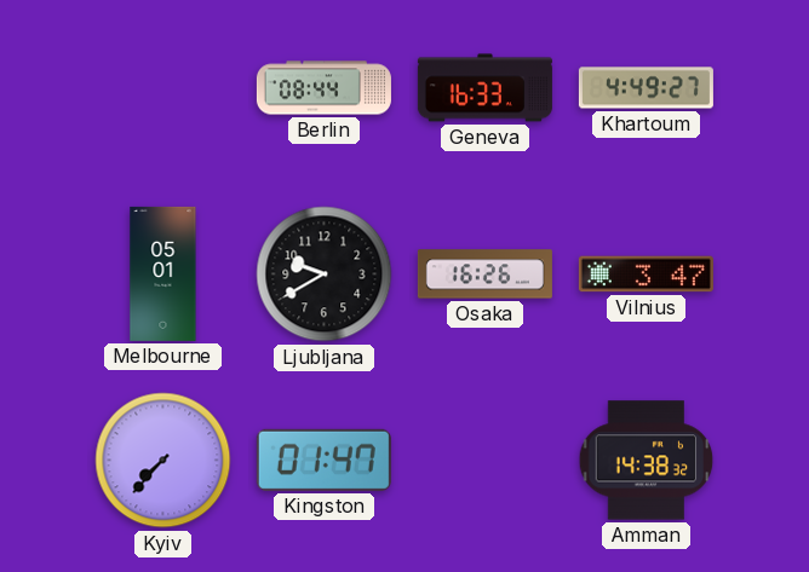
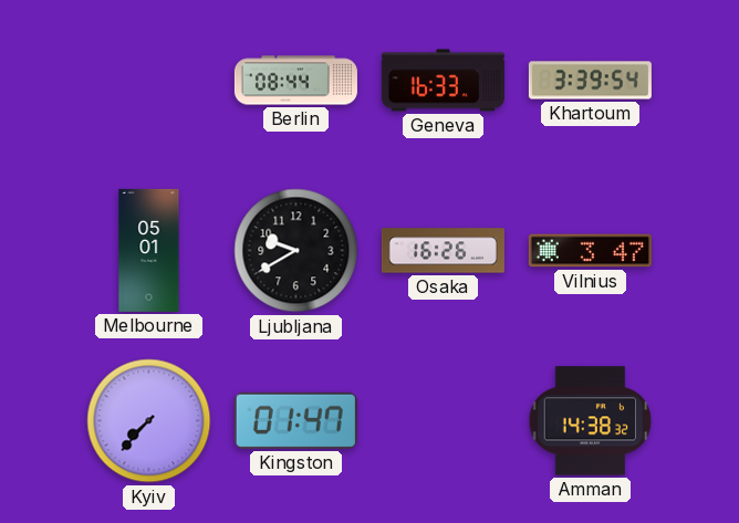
Khartoum: 4:49 -> 3:39 (590, 81)
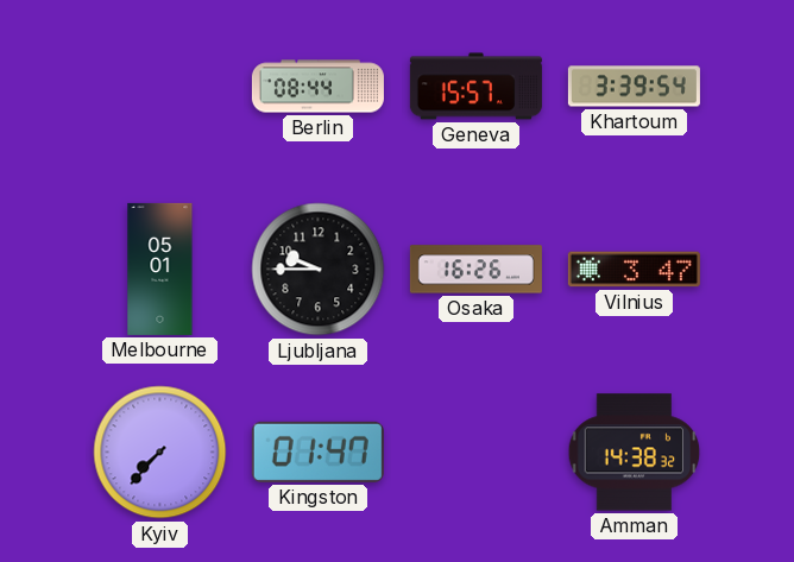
Geneva: 16:33 -> 15:57 (475, 87)
Ljubljana: 9:40 -> 9:45 (319, 270)
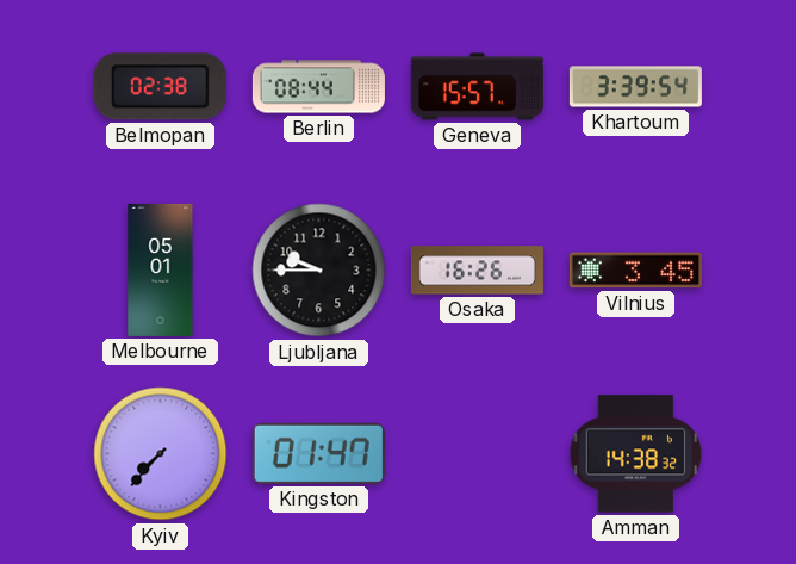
Belmopan: none -> 02:38 (160, 87)
Vilnius: 3:47 -> 3:45 (635, 271)
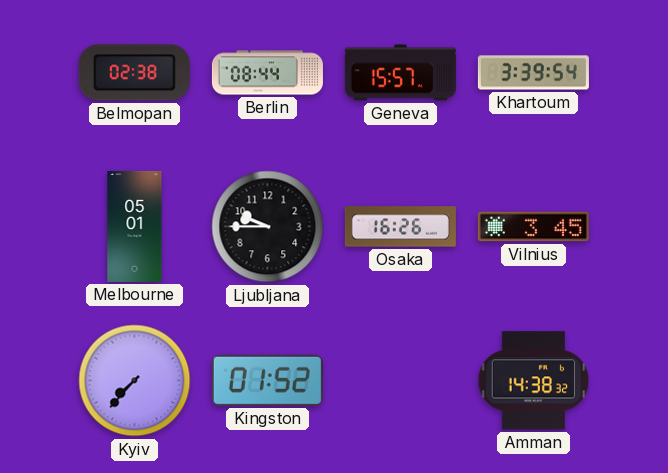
Kingston: 01:47 -> 01:52 (267, 380)
